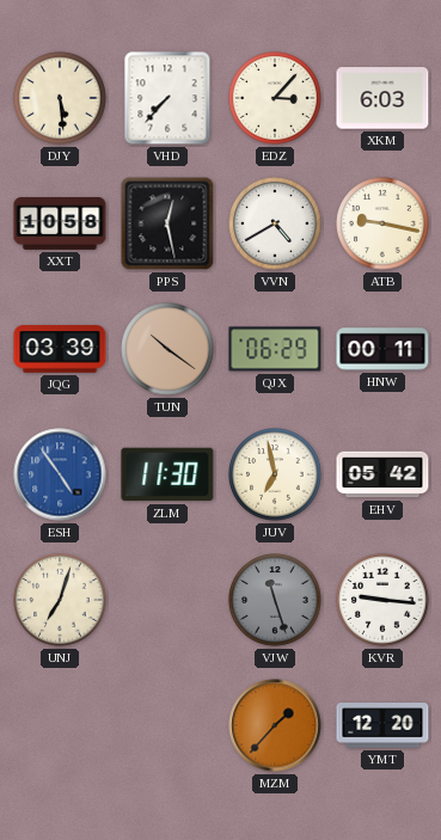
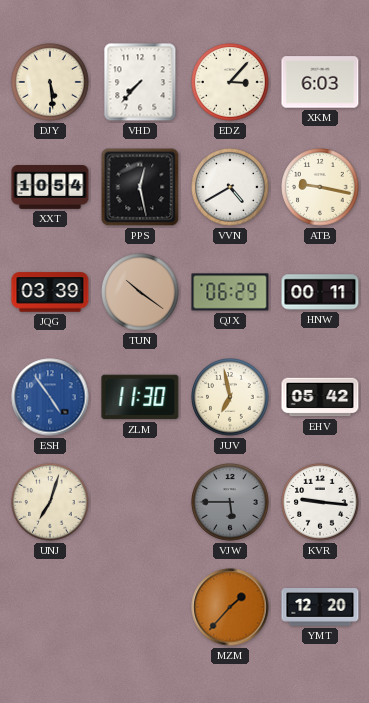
XXT: 10:58 -> 10:54 (50, 188)
VJW: 11:27 -> 5:45 (230, 502)
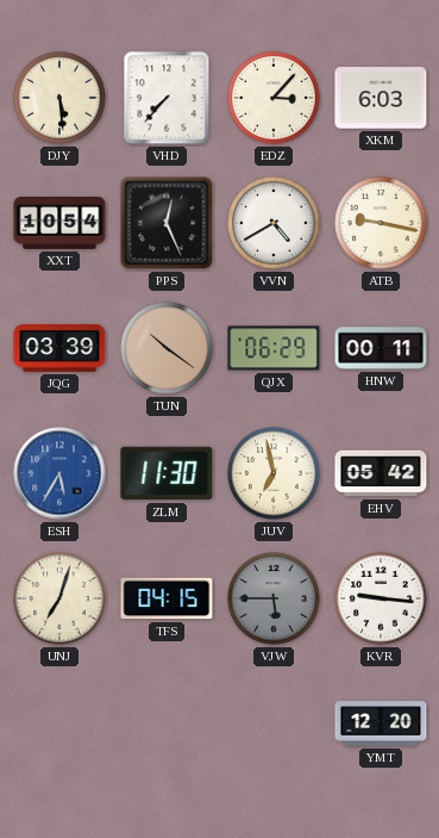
PPS: 12:28 -> 12:26 (167, 223)
ESH: 4:54 -> 5:35 (59, 473)
TFS: none -> 04:15 (167, 598)
MZM: 1:37 -> none (230, 607)
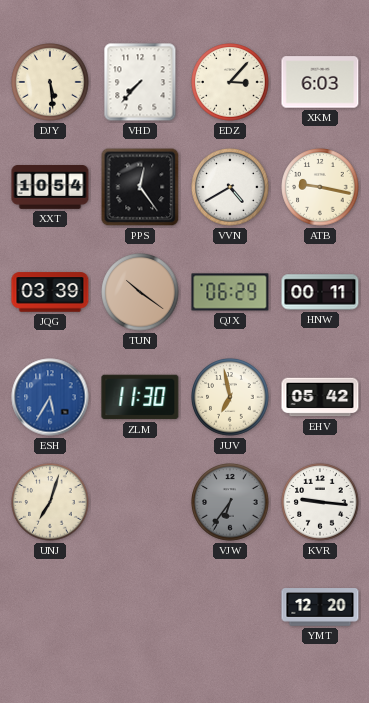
PPS: 12:26 -> 12:24 (140, 187)
TFS: 04:15 -> none (167, 598)
VJW: 5:45 -> 6:36 (230, 502)
